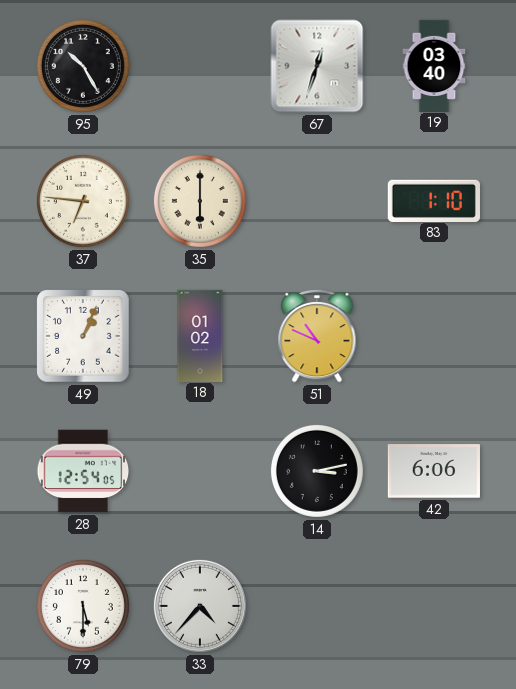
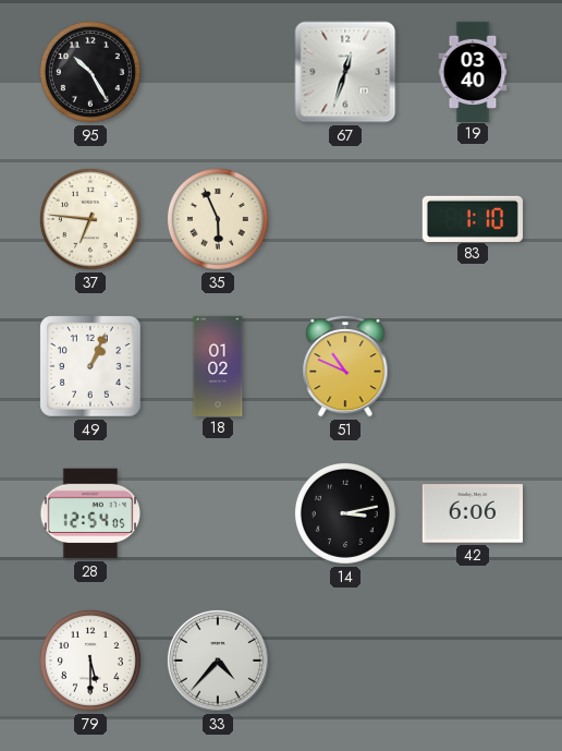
35: 6:00 -> 5:56 (218, 219)
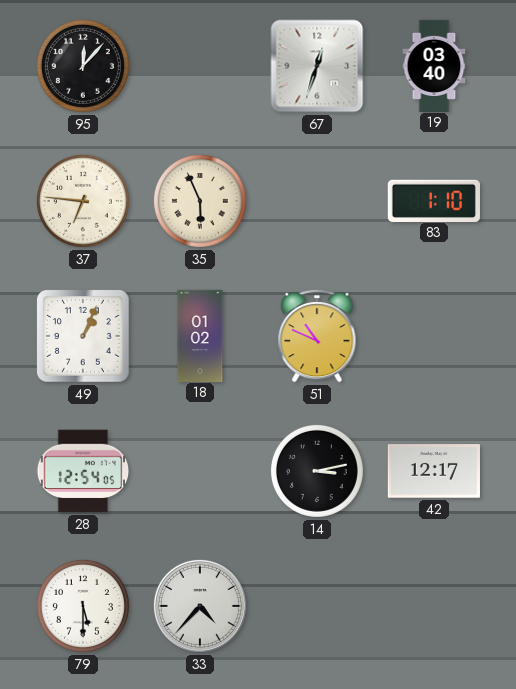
95: 10:25 -> 12:07 (83, 66)
42: 6:06 -> 12:17 (434, 471)
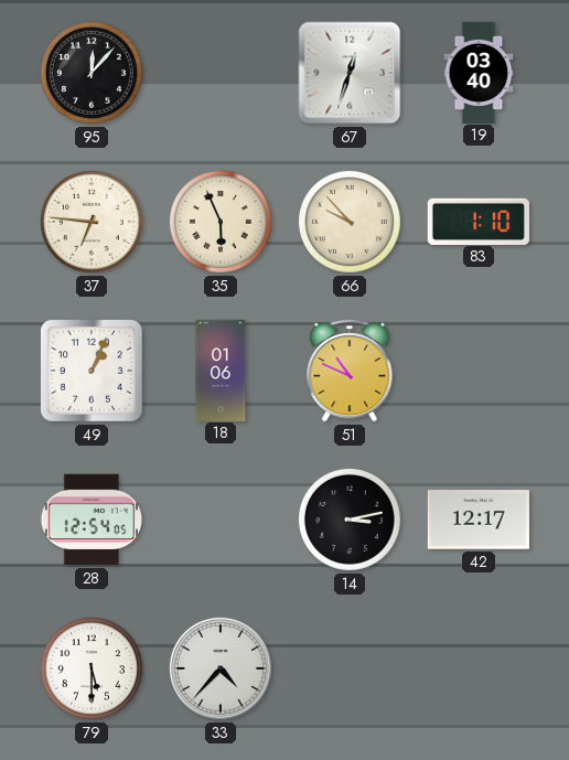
66: none -> 9:53 (350, 222)
18: 01:02 -> 01:06 (221, 370)
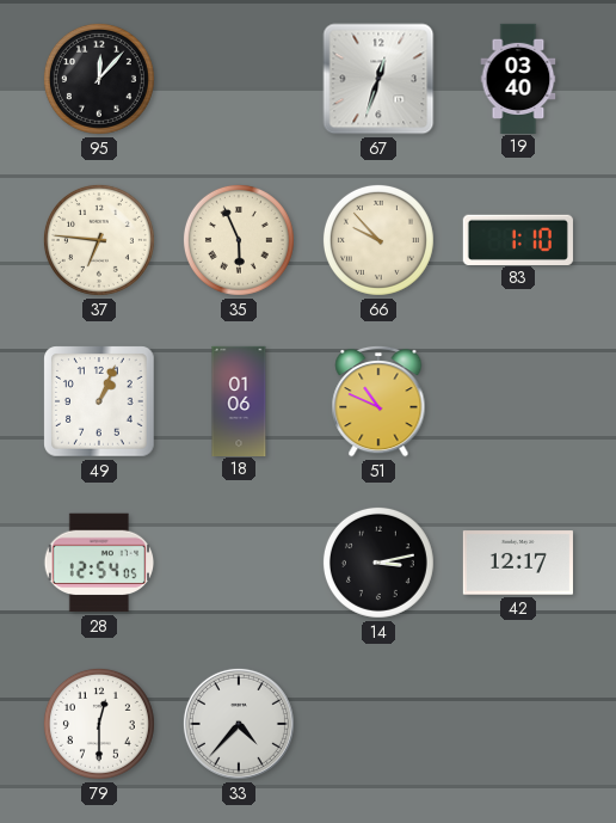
79: 5:30 -> 12:30 (99, 724)
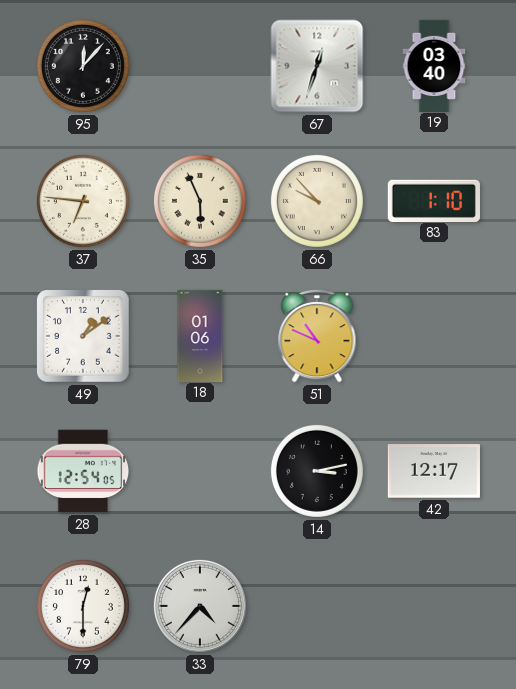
49: 1:04 -> 1:09 (83, 336)
